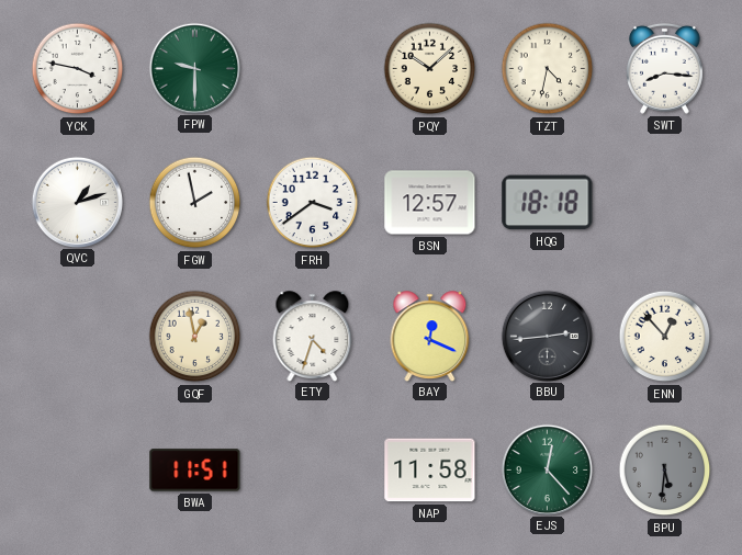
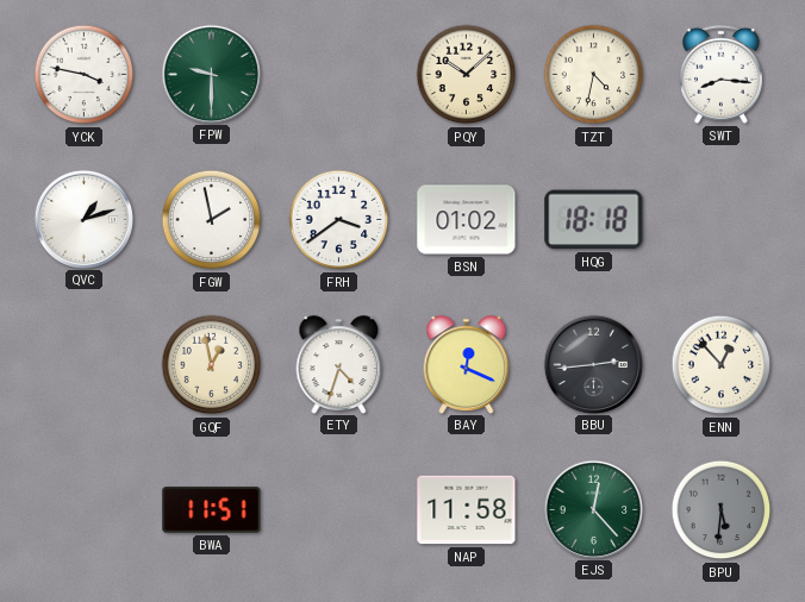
BSN: 12:57 -> 01:02 (467, 220)
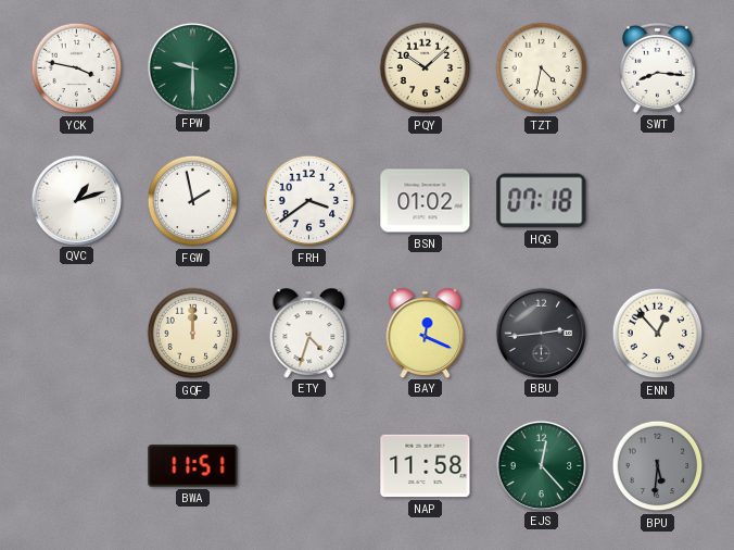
HQG: 18:18 -> 07:18 (542, 201)
GQF: 12:58 -> 12:00 (193, 334)
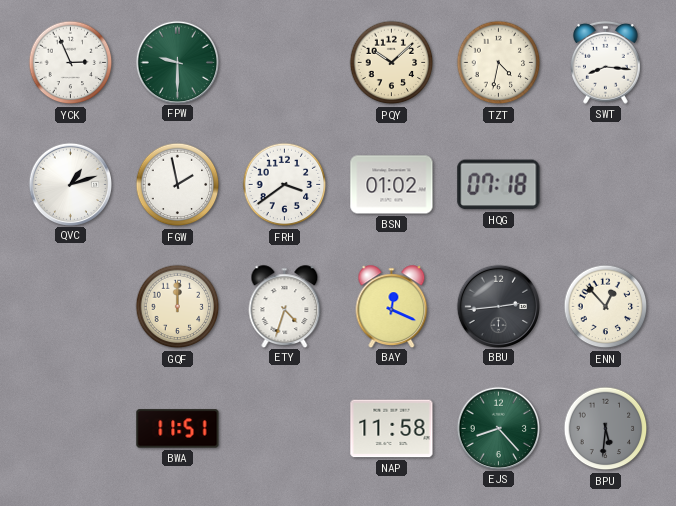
YCK: 3:47 -> 2:56 (71, 63)
EJS: 12:23 -> 8:23 (498, 428)
